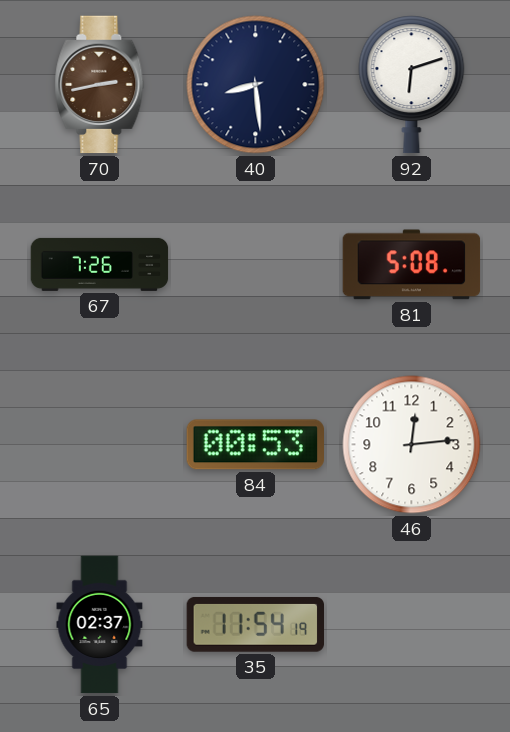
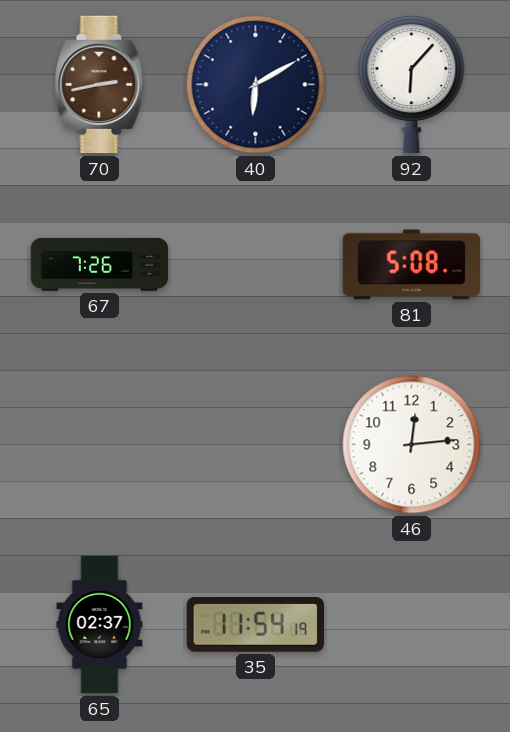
40: 8:29 -> 6:10 (256, 85)
92: 6:12 -> 6:07 (412, 85)
84: 00:53 -> none (255, 445)
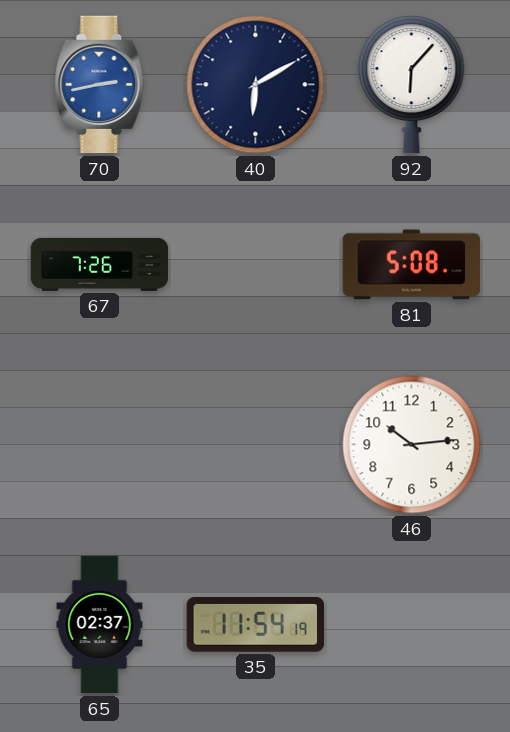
70 dial: brown -> blue (100, 85)
46: 12:14 -> 10:14 (412, 445)
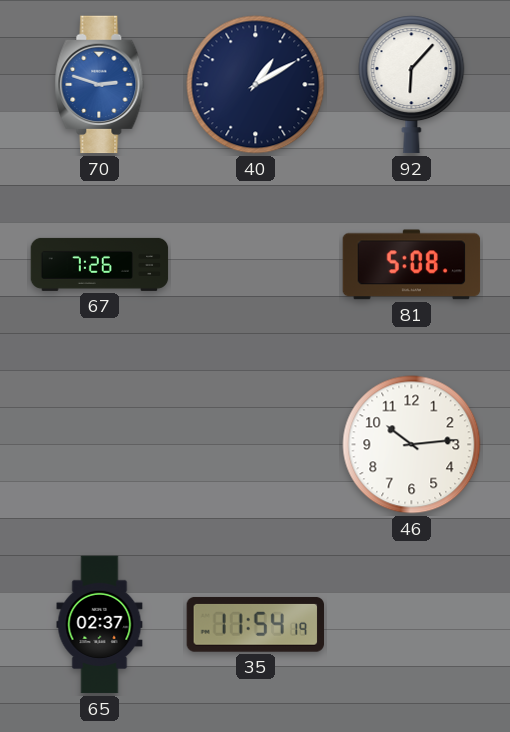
70: 2:43 -> 2:48 (100, 85)
40: 6:10 -> 1:10 (256, 85)
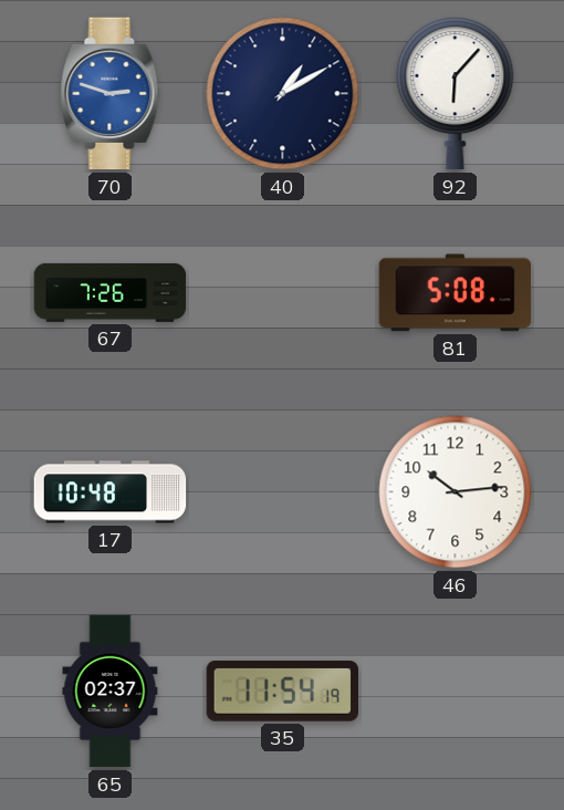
17: none -> 10:48 (111, 492)
